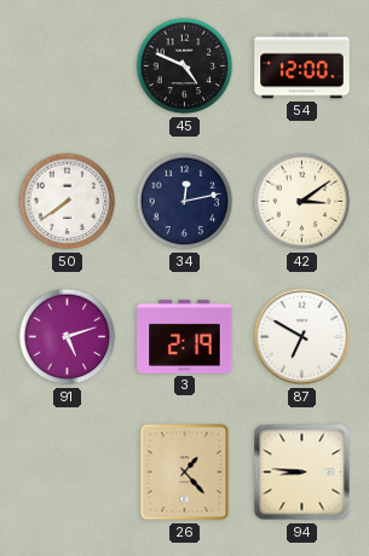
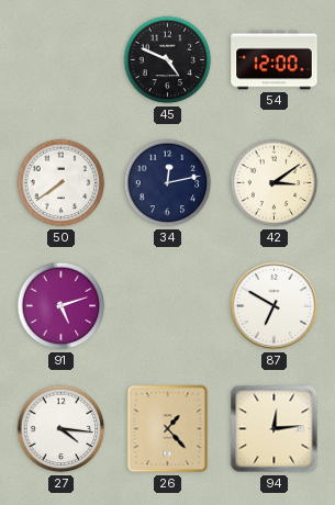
3: 2:19 -> none (185, 336)
27: none -> 4:16 (62, 429)
94: 8:46 -> 12:14 (275, 429)
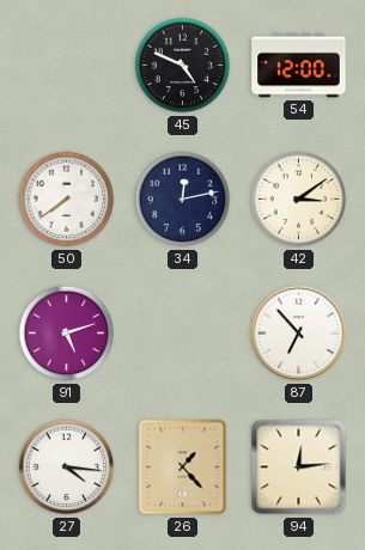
87: 6:50 -> 6:53 (299, 334)
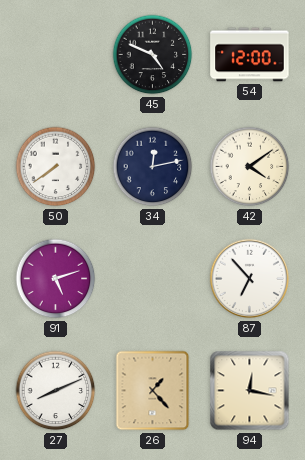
42: 3:09 -> 4:09 (250, 167)
27: 4:16 -> 8:11 (56, 391)
94: 12:14 -> 12:17 (250, 391)
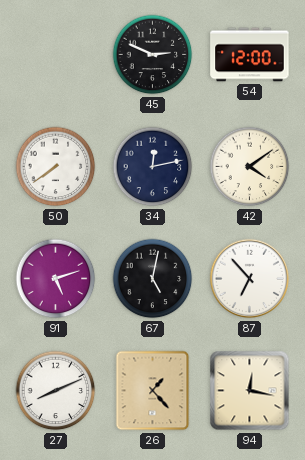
45: 4:49 -> 2:49 (153, 55)
67: none -> 5:02 (153, 279)
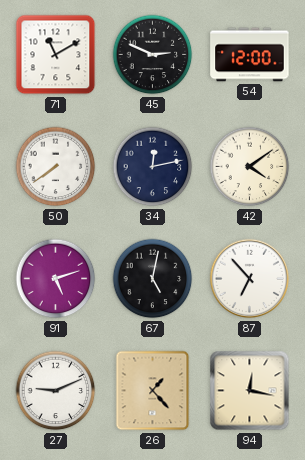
71: none -> 11:10 (56, 55)
27: 8:11 -> 9:11 (56, 391)
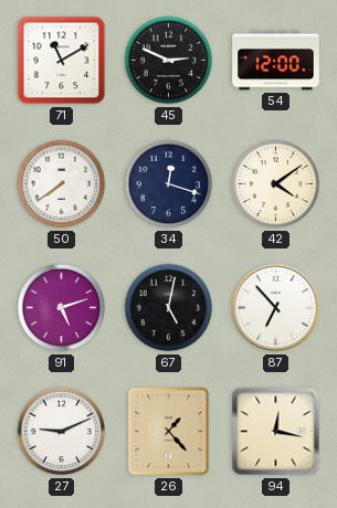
34: 12:13 -> 12:18 (169, 184)
